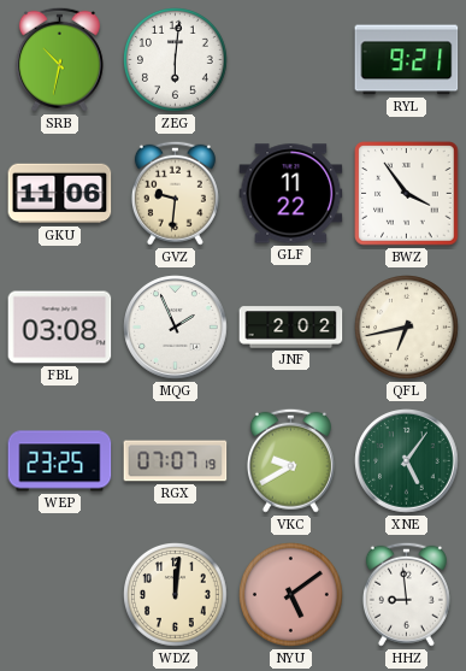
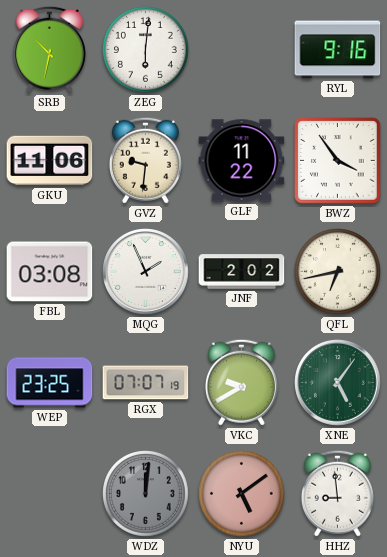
RYL: 9:21 -> 9:16 (338, 50)
WDZ dial: cream -> grey (146, 494)
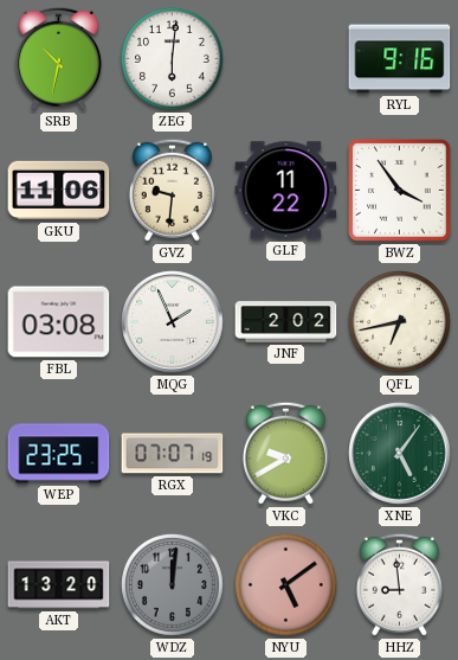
AKT: none -> 13:20 (59, 585)
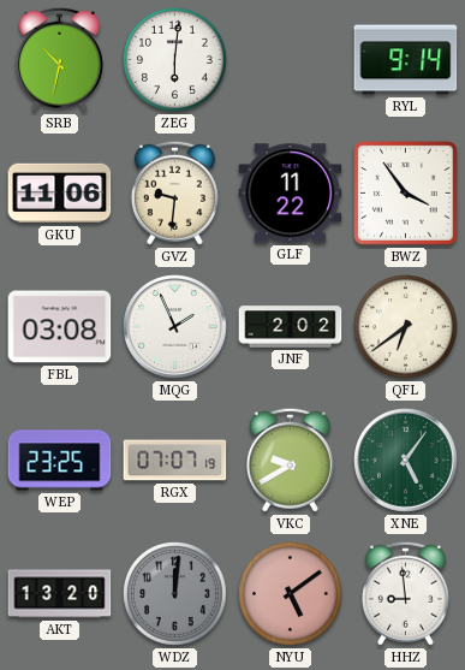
RYL: 9:16 -> 9:14 (406, 60)
QFL: 6:43 -> 6:39 (406, 327)
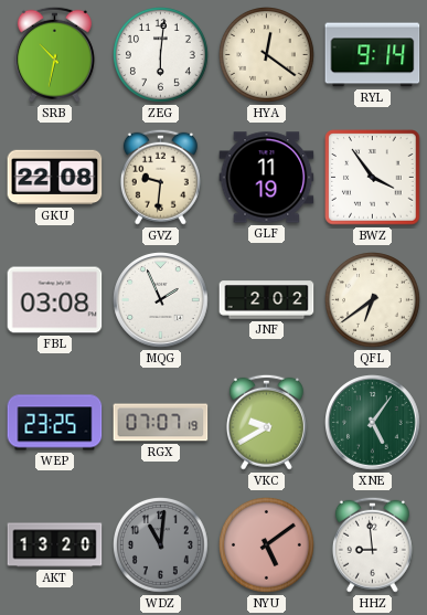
HYA: none -> 12:21 (267, 55)
GKU: 11:06 -> 22:08 (55, 178)
GLF: 11:22 -> 11:19 (267, 178)
WDZ: 12:01 -> 11:01 (161, 545)
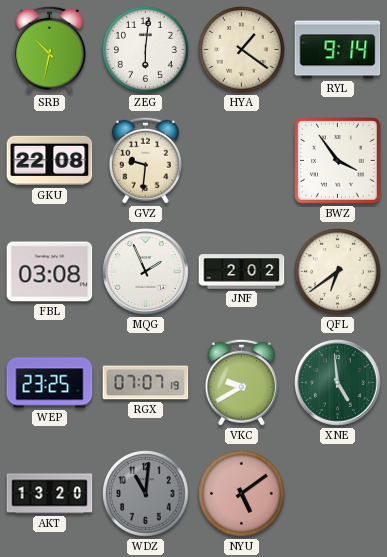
HYA: 12:21 -> 1:21 (242, 50)
GLF: 11:19 -> none (267, 178)
XNE: 5:06 -> 4:59 (338, 383)
HHZ: 8:59 -> none (372, 544)
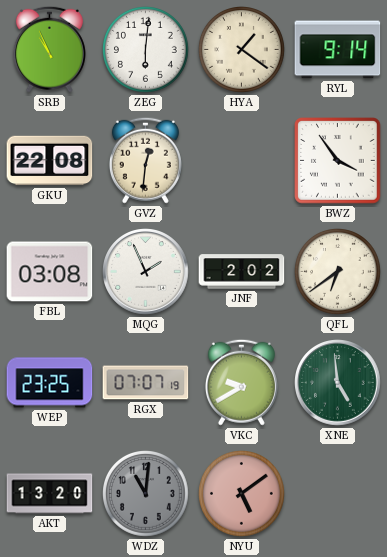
SRB: 10:32 -> 10:56 (49, 49)
GVZ: 9:31 -> 12:31 (145, 160)
